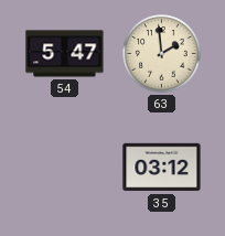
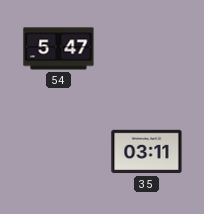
63: 1:59 -> none (162, 54)
35: 03:12 -> 03:11 (147, 152)
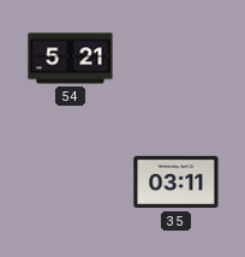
54: 5:47 -> 5:21 (71, 59)
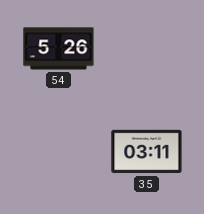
54: 5:21 -> 5:26 (59, 49)
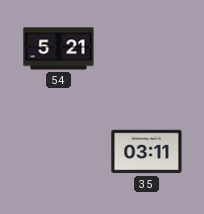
54: 5:26 -> 5:21 (59, 49)
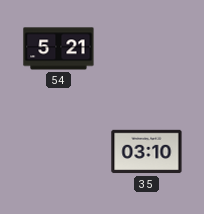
35: 03:11 -> 03:10 (147, 152)
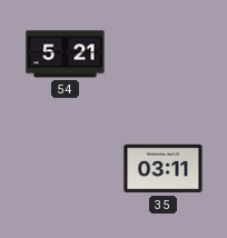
35: 03:10 -> 03:11 (164, 169)
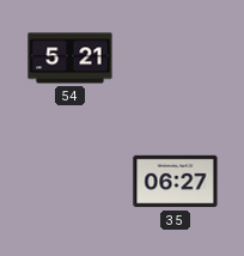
35: 03:11 -> 06:27 (176, 182)
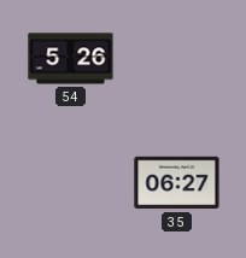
54: 5:21 -> 5:26 (71, 59)
